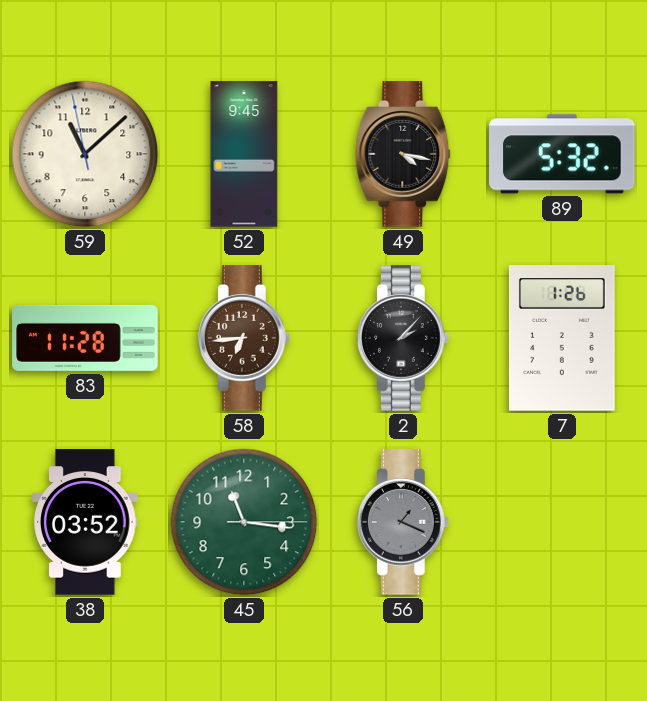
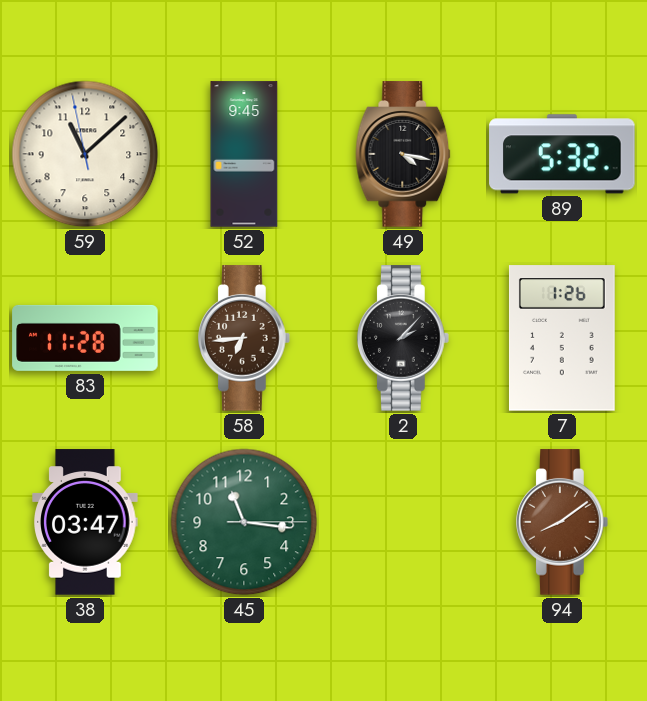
38: 03:52 -> 03:47 (85, 522)
56: 1:19 -> none (404, 522)
94: none -> 8:09 (563, 522)
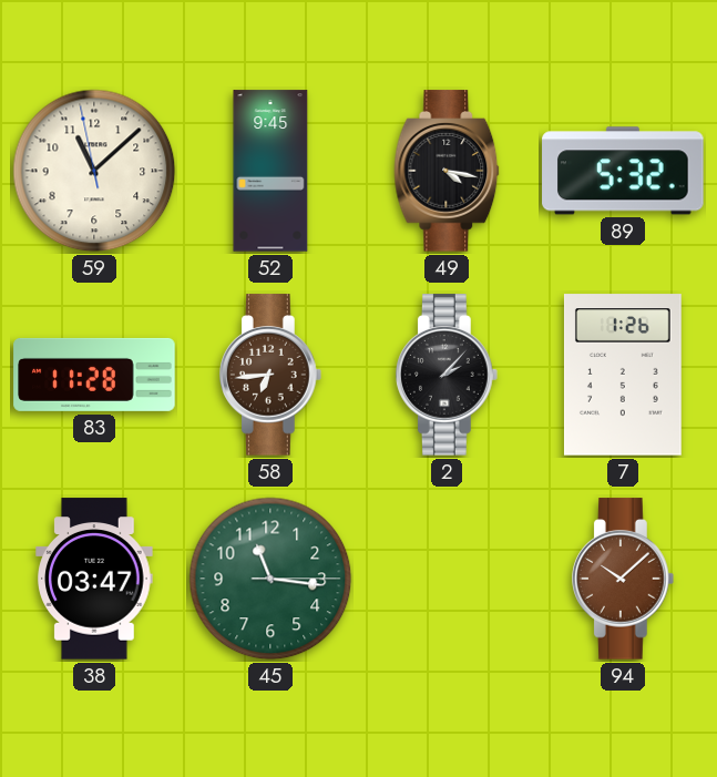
94: 8:09 -> 10:08 (624, 579)
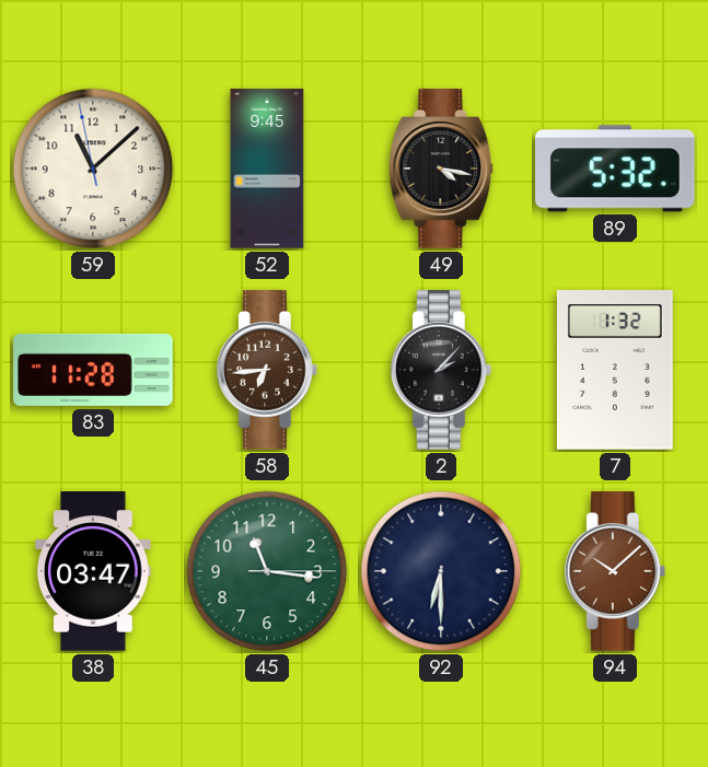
7: 1:26 -> 1:32 (615, 370)
92: none -> 6:30 (441, 571)
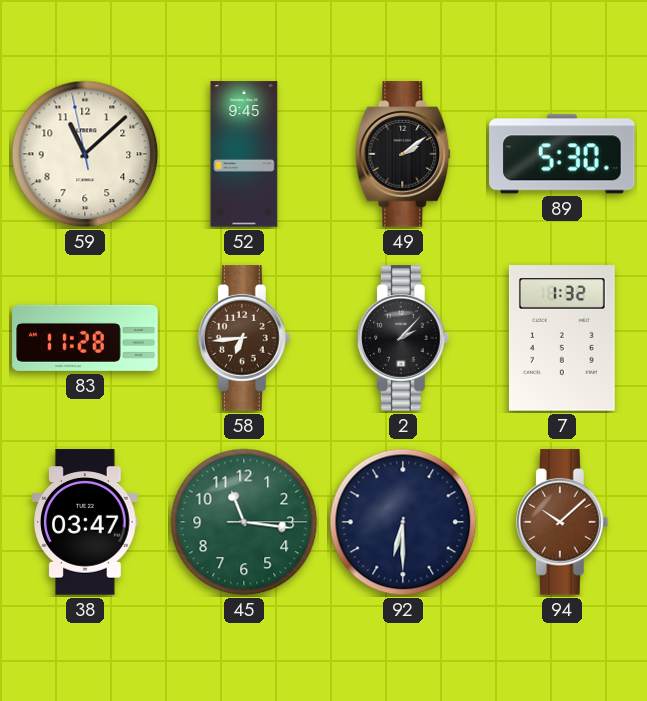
49: 4:17 -> 2:09 (403, 154)
89: 5:32 -> 5:30 (562, 154)
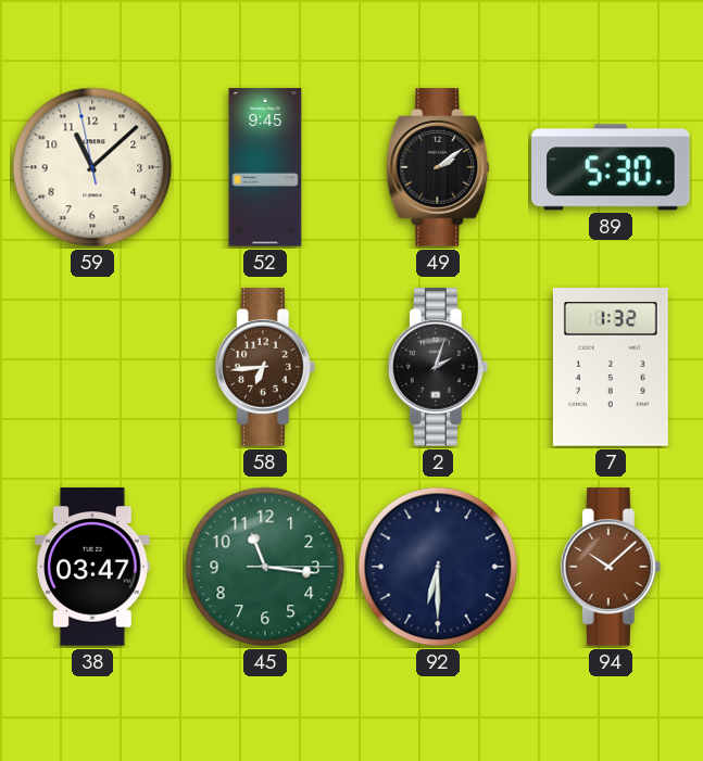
83: 11:28 -> none (85, 338)
2: 2:07 -> 2:03 (439, 367)
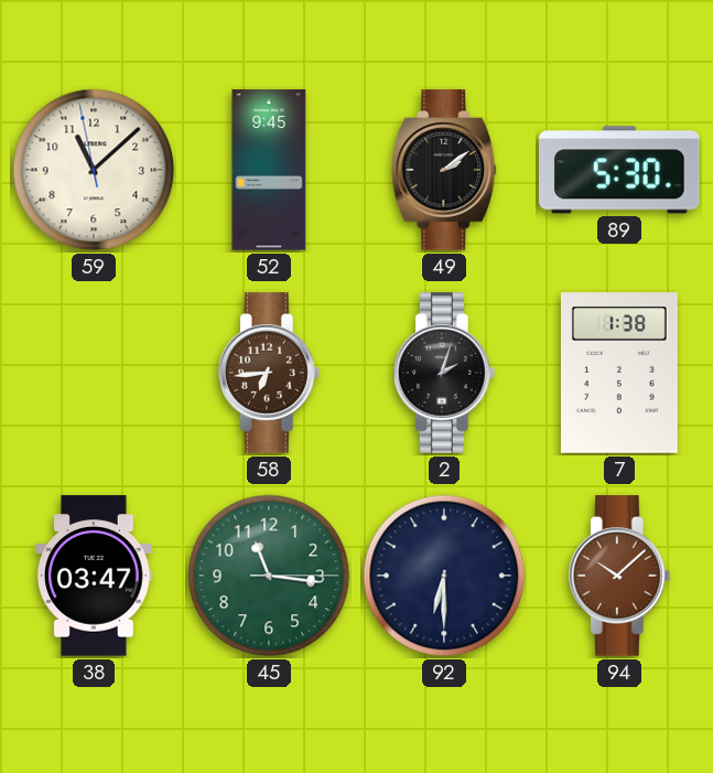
7: 1:32 -> 1:38 (619, 373)
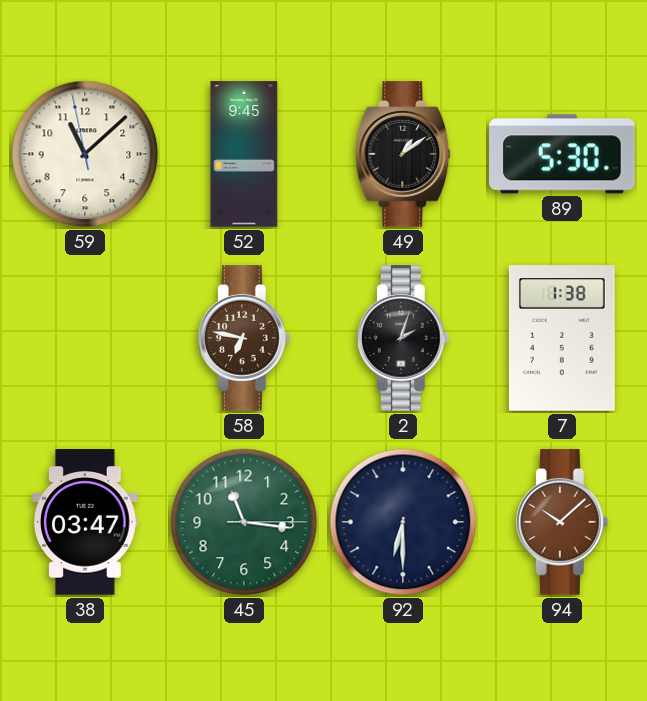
49: 2:09 -> 1:09 (403, 154)
58: 6:44 -> 6:47 (245, 338)
